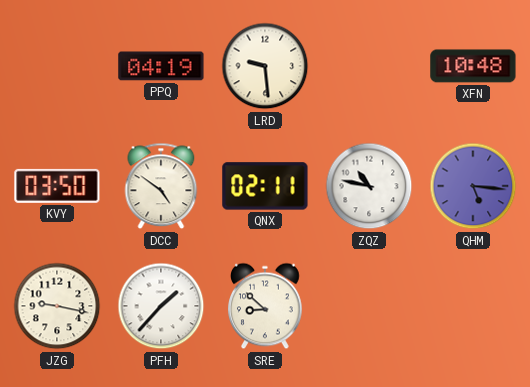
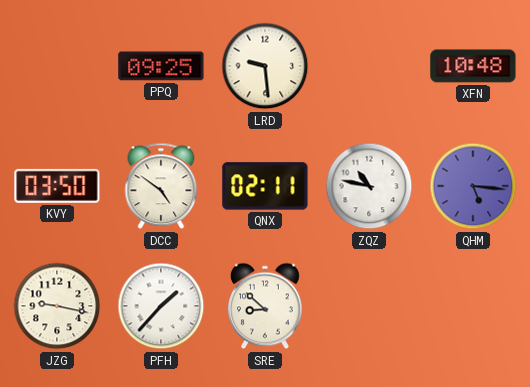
PPQ: 04:19 -> 09:25 (161, 66)
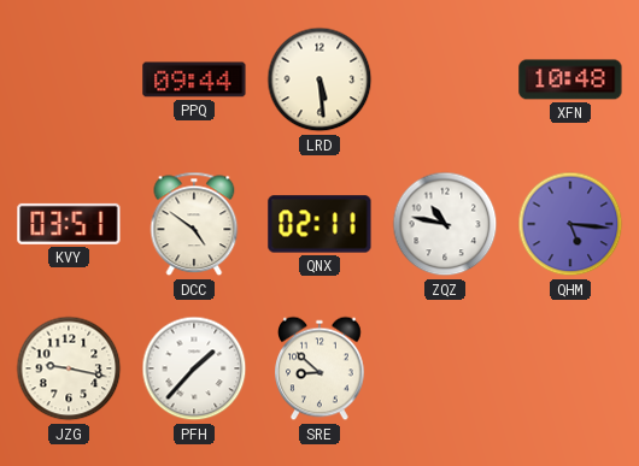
PPQ: 09:25 -> 09:44 (194, 79)
LRD: 9:29 -> 5:29 (319, 79)
KVY: 03:50 -> 03:51 (69, 224)
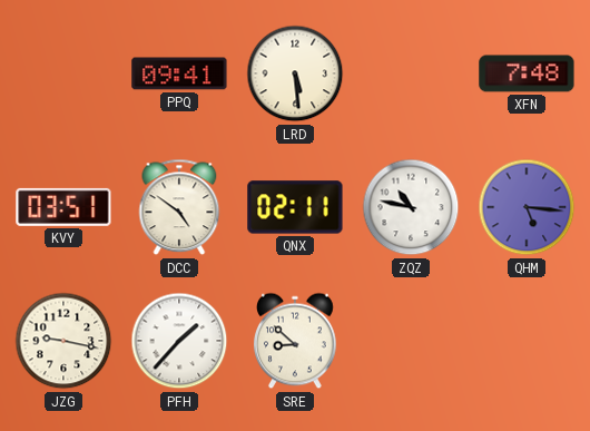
PPQ: 09:44 -> 09:41 (179, 74)
XFN: 10:48 -> 7:48 (527, 74)
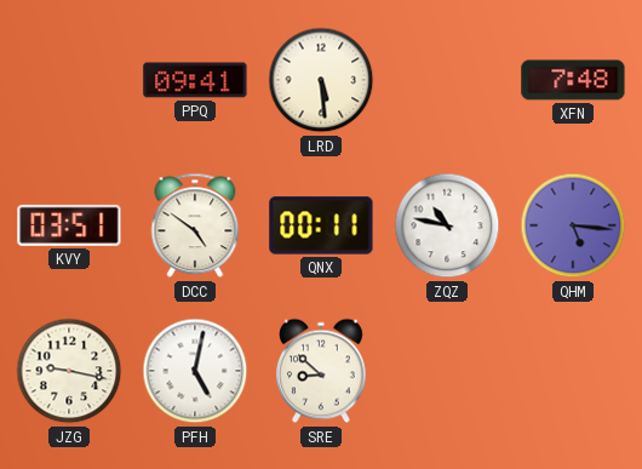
QNX: 02:11 -> 00:11 (321, 225)
PFH: 1:37 -> 5:02 (195, 371)
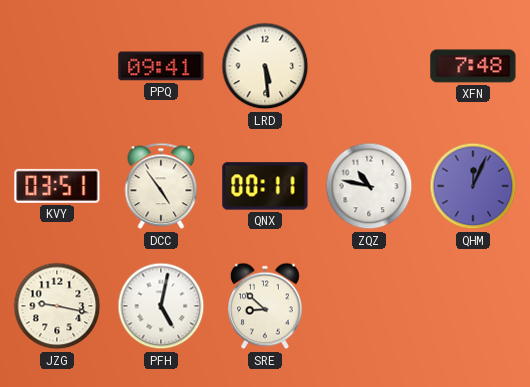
DCC: 4:51 -> 4:54 (161, 186)
QHM: 5:16 -> 12:04 (473, 186)
